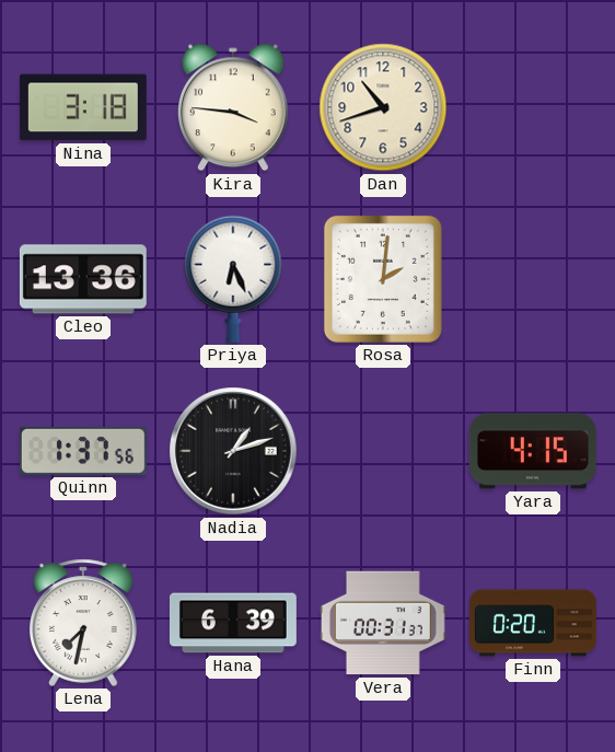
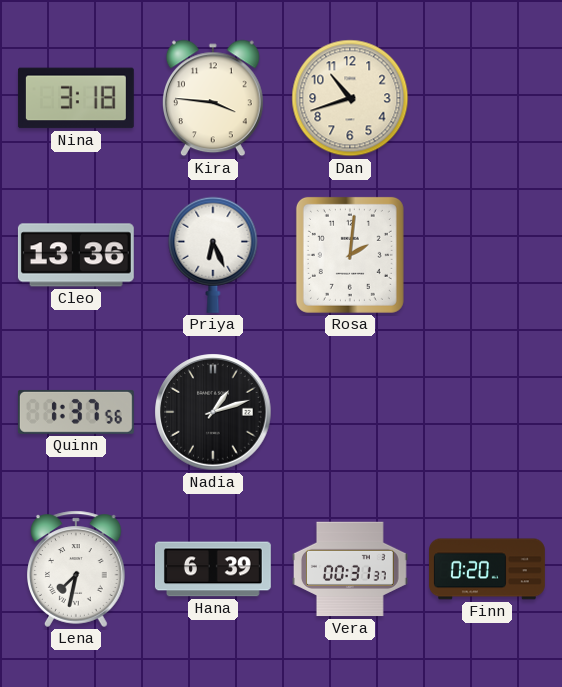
Yara: 4:15 -> none (533, 451)
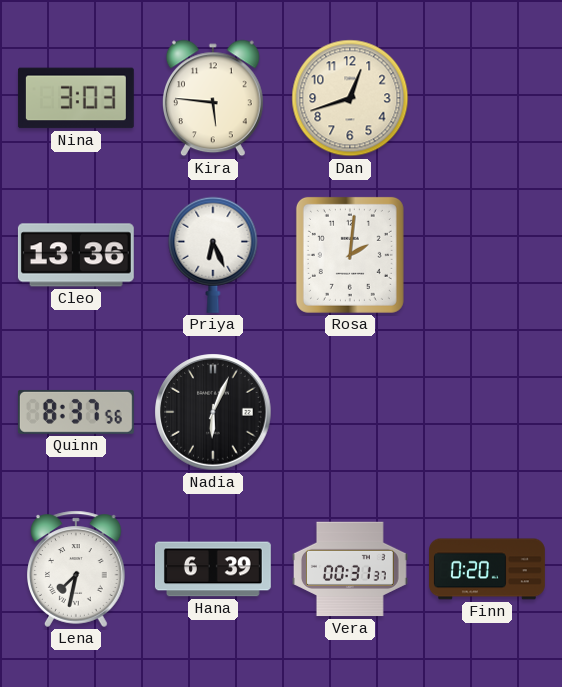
Nina: 3:18 -> 3:03 (76, 98)
Kira: 3:46 -> 5:46 (213, 98)
Dan: 10:42 -> 12:42 (350, 98)
Quinn: 1:37 -> 8:37 (76, 412)
Nadia: 1:12 -> 6:04 (213, 412)
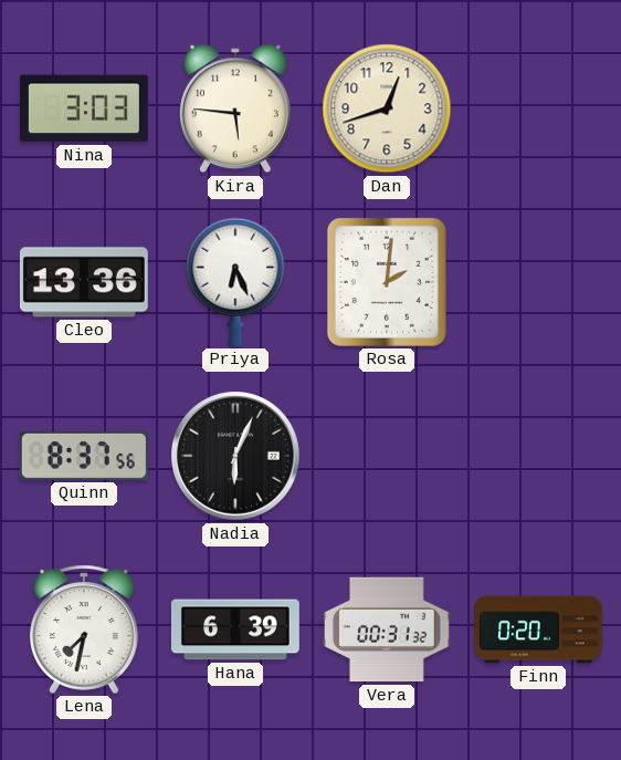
Vera: 00:31:37 -> 00:31:32 (387, 629)
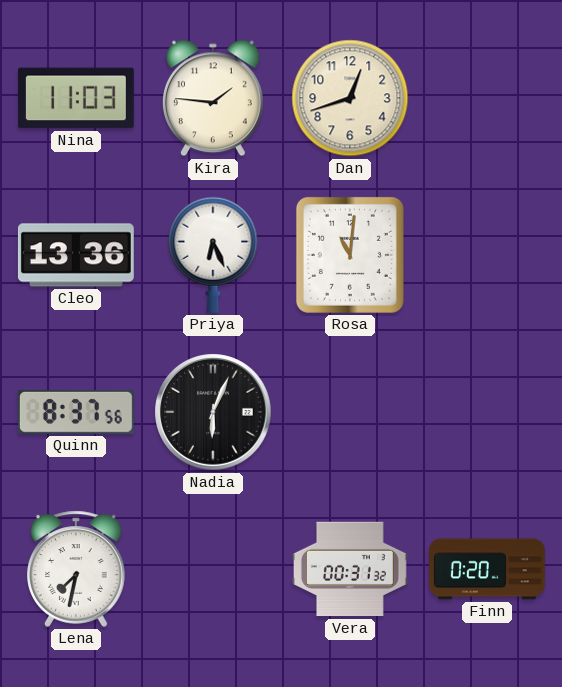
Nina: 3:03 -> 11:03 (76, 98)
Kira: 5:46 -> 1:46 (213, 98)
Rosa: 2:01 -> 11:01 (350, 255)
Hana: 6:39 -> none (235, 629)
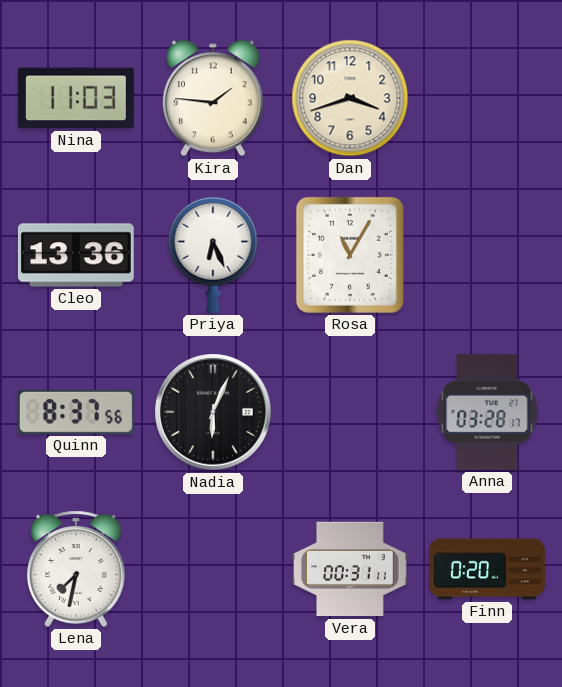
Dan: 12:42 -> 3:42 (350, 98)
Rosa: 11:01 -> 11:05 (350, 255)
Anna: none -> 03:28 (487, 412)
Vera: 00:31:32 -> 00:31:11 (350, 569)
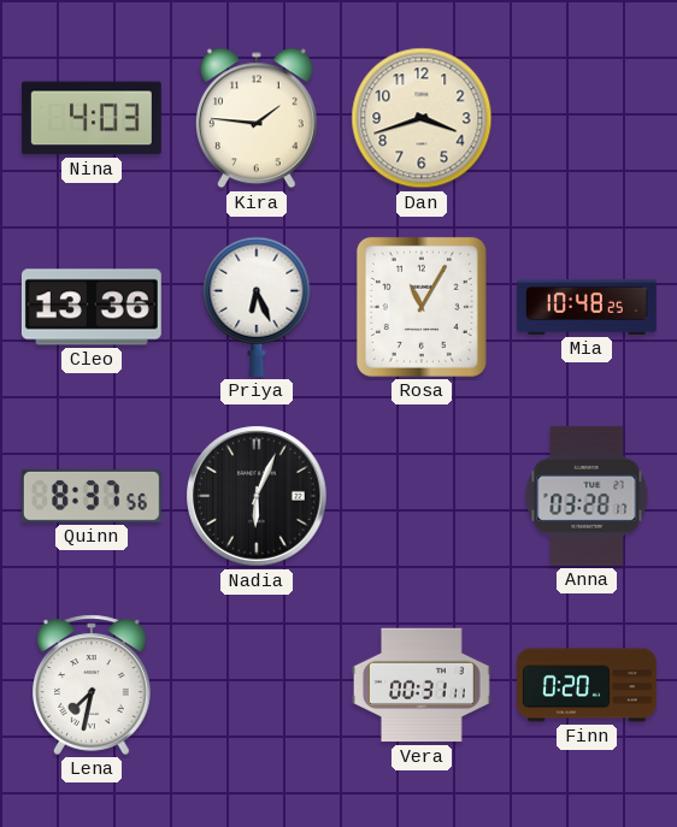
Nina: 11:03 -> 4:03 (92, 118)
Mia: none -> 10:48 (588, 307)
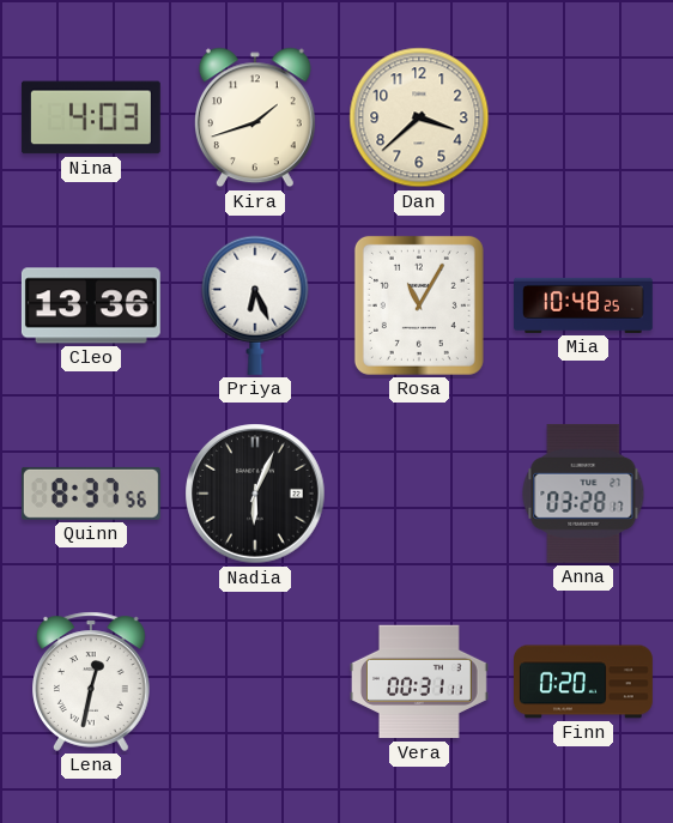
Kira: 1:46 -> 1:42 (255, 117)
Dan: 3:42 -> 3:38 (419, 117)
Lena: 7:32 -> 12:32 (92, 682)
